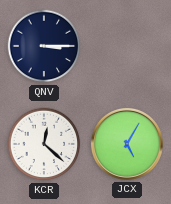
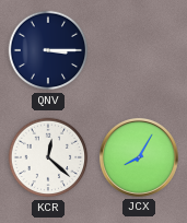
JCX: 5:05 -> 8:05 (139, 157)
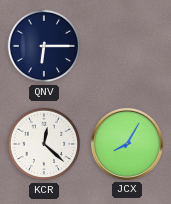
QNV: 3:15 -> 6:15 (44, 46)
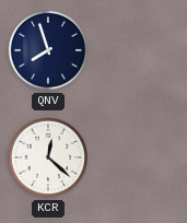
QNV: 6:15 -> 7:57 (48, 50)
JCX: 8:05 -> none (127, 144)
